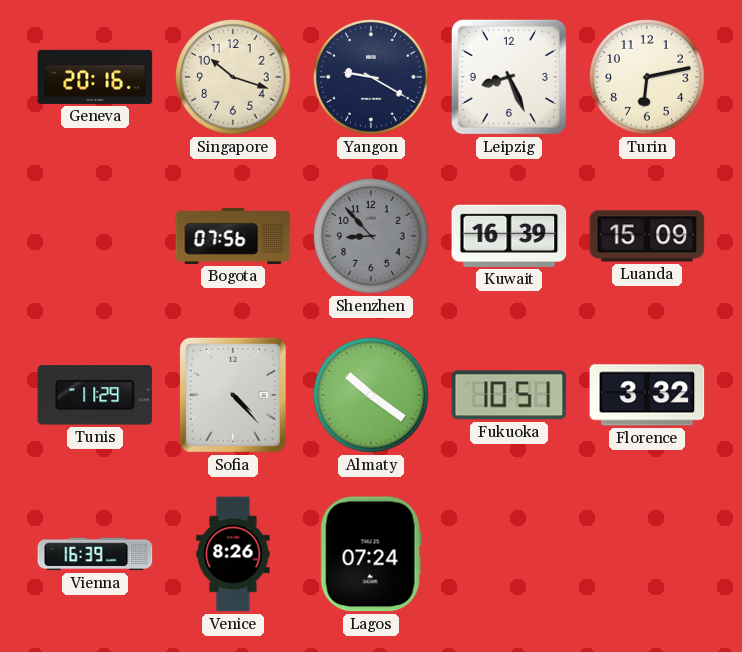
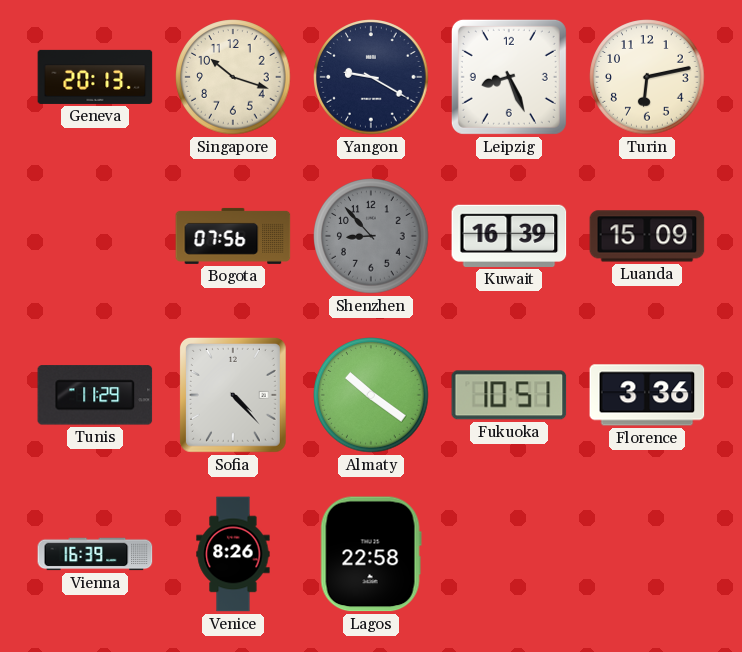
Geneva: 20:16 -> 20:13 (95, 77)
Florence: 3:32 -> 3:36 (647, 395)
Lagos: 07:24 -> 22:58 (371, 554)
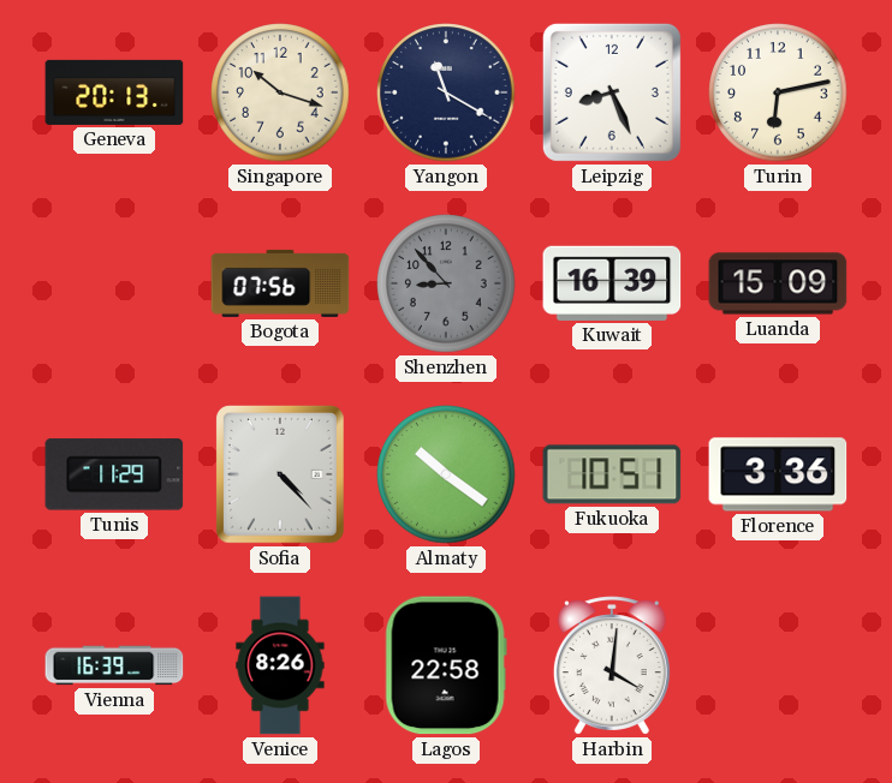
Yangon: 9:20 -> 11:20 (446, 92)
Harbin: none -> 4:01 (612, 665)
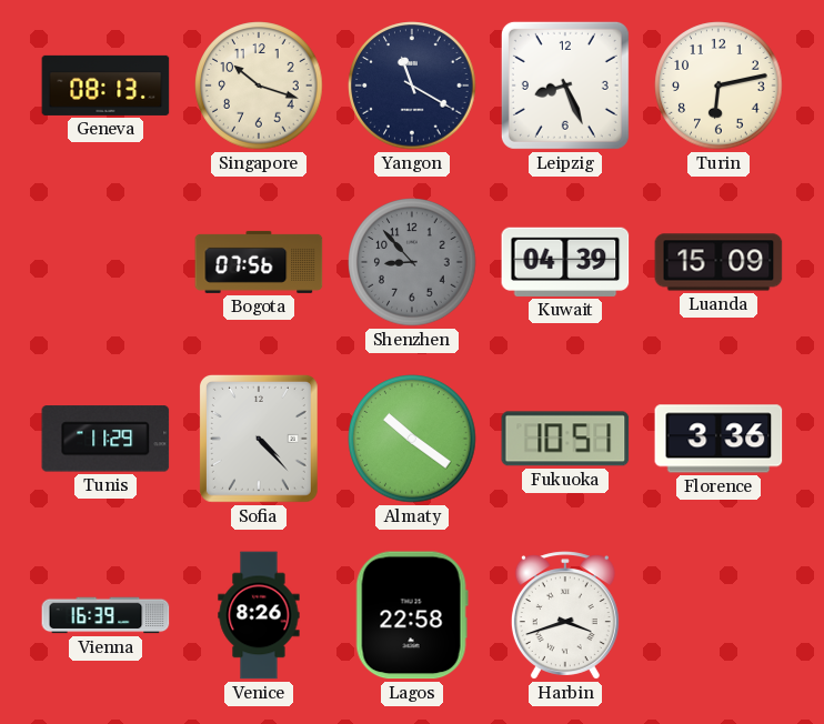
Geneva: 20:13 -> 08:13 (105, 86)
Kuwait: 16:39 -> 04:39 (565, 262)
Harbin: 4:01 -> 3:42 (565, 615)
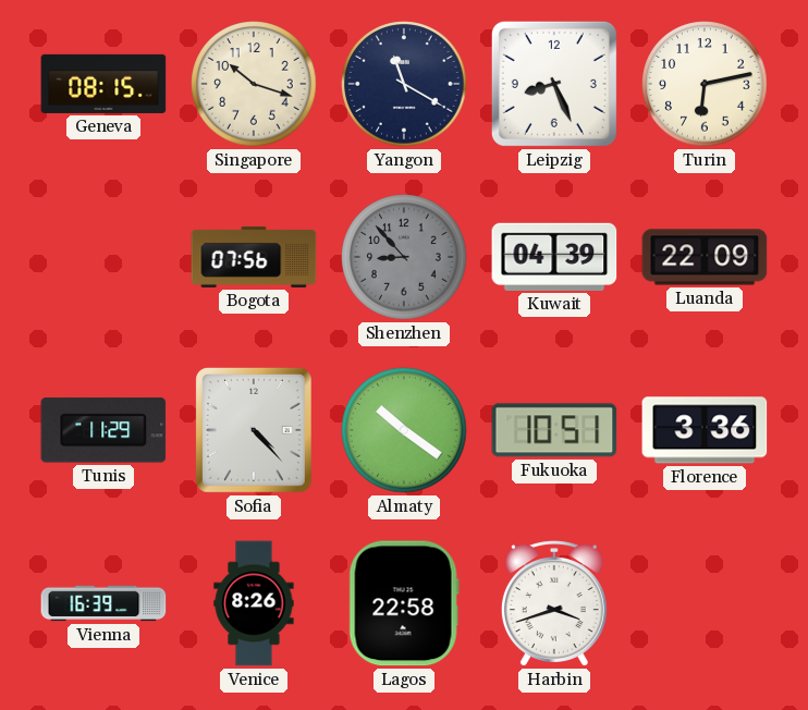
Geneva: 08:13 -> 08:15 (103, 84)
Luanda: 15:09 -> 22:09 (705, 257)
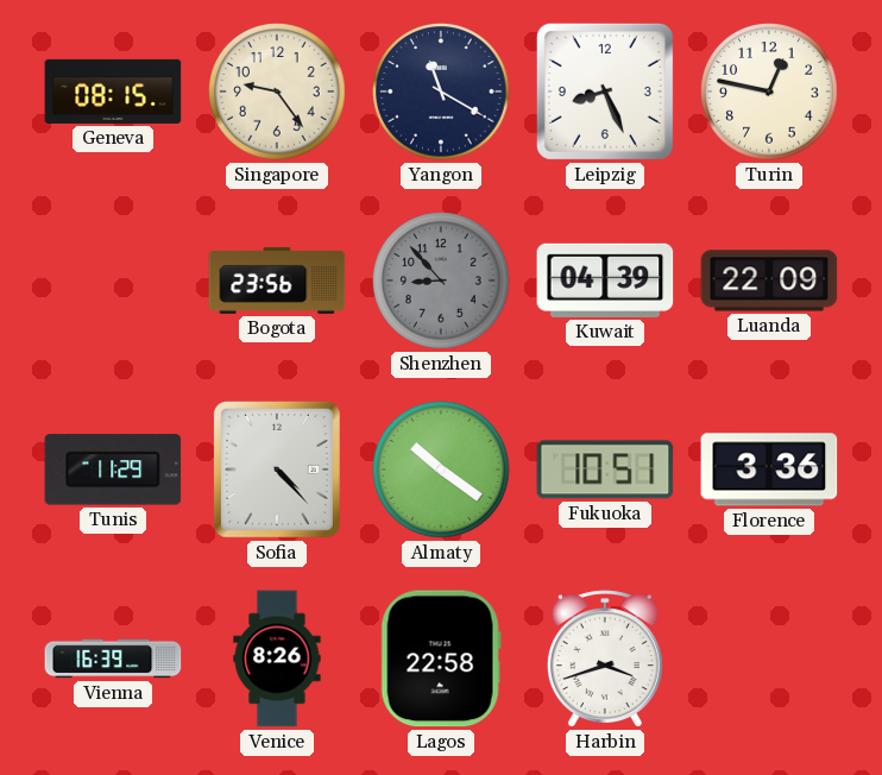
Singapore: 10:18 -> 9:24 (277, 92)
Turin: 6:13 -> 12:47 (769, 92)
Bogota: 07:56 -> 23:56 (277, 281)
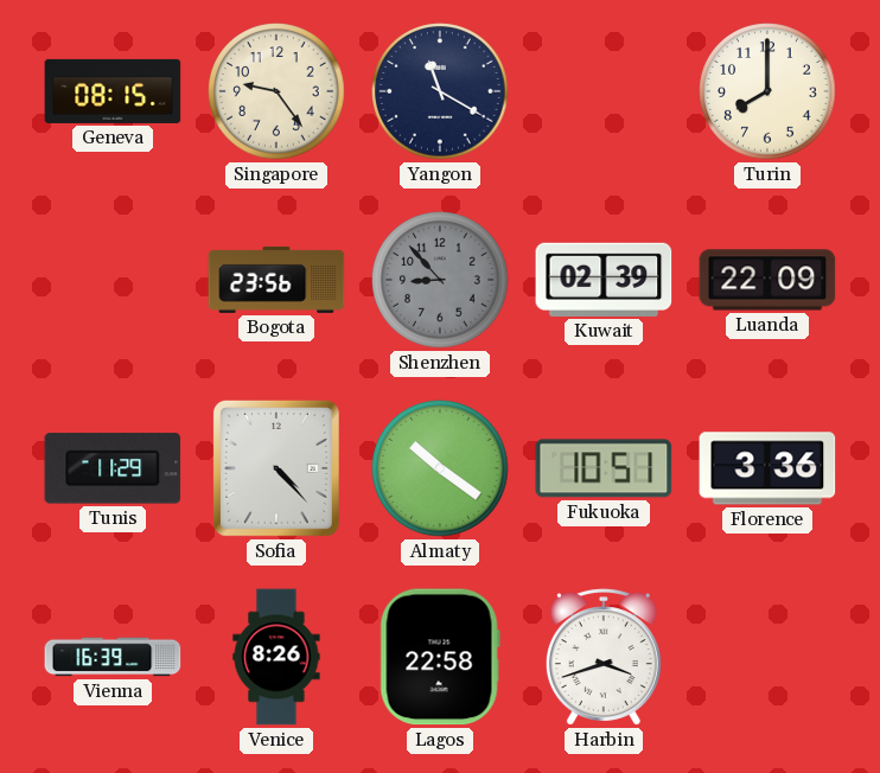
Leipzig: 8:26 -> none (605, 92)
Turin: 12:47 -> 8:00 (767, 91)
Kuwait: 04:39 -> 02:39 (604, 280)
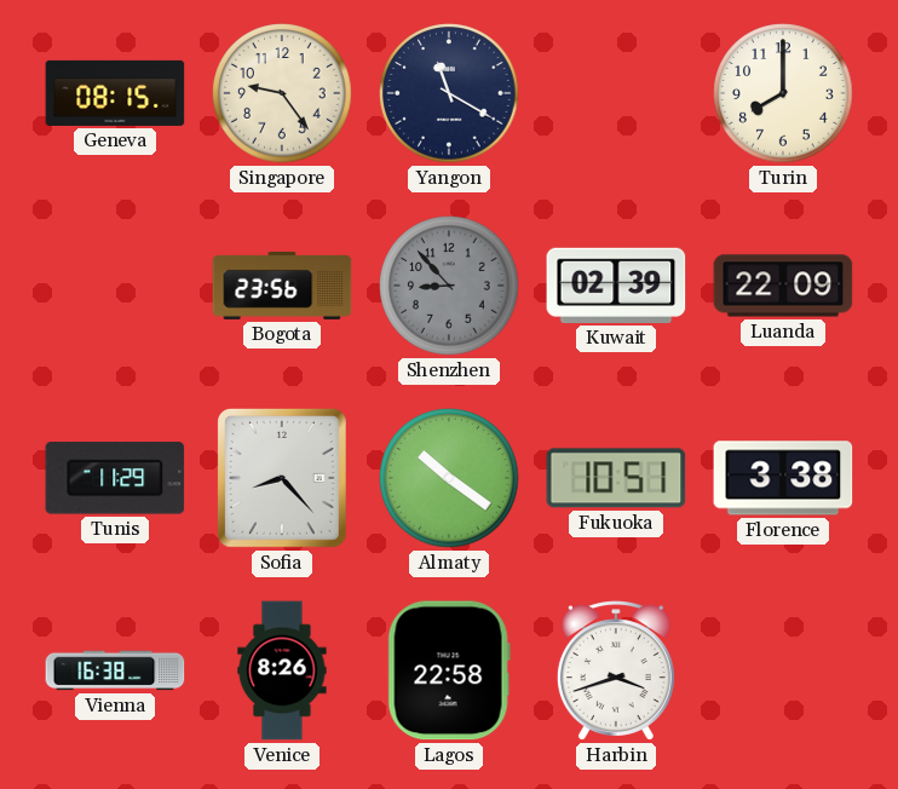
Sofia: 4:23 -> 8:23 (282, 478)
Florence: 3:36 -> 3:38 (783, 478)
Vienna: 16:39 -> 16:38 (115, 670)
